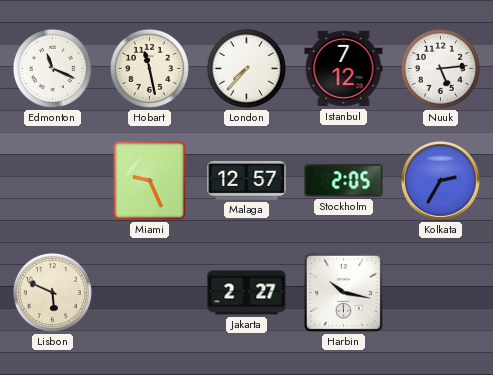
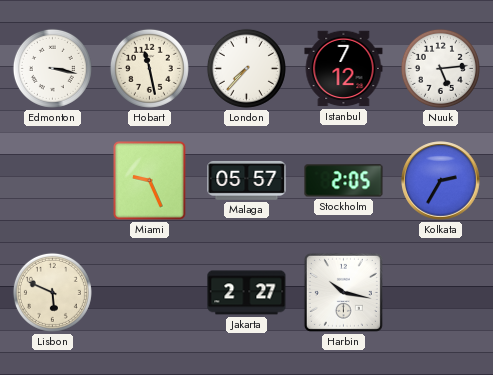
Edmonton: 11:19 -> 3:17 (52, 68)
Malaga: 12:57 -> 05:57 (247, 180)
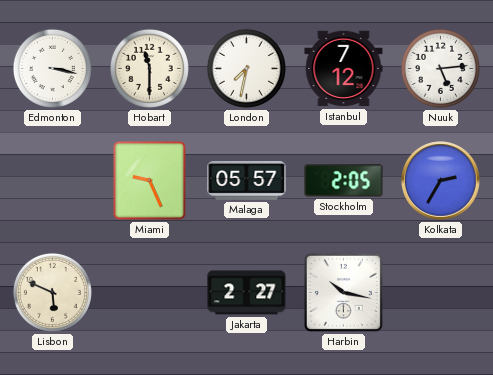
Hobart: 11:28 -> 11:30 (149, 68)
London: 7:37 -> 7:32 (246, 68)
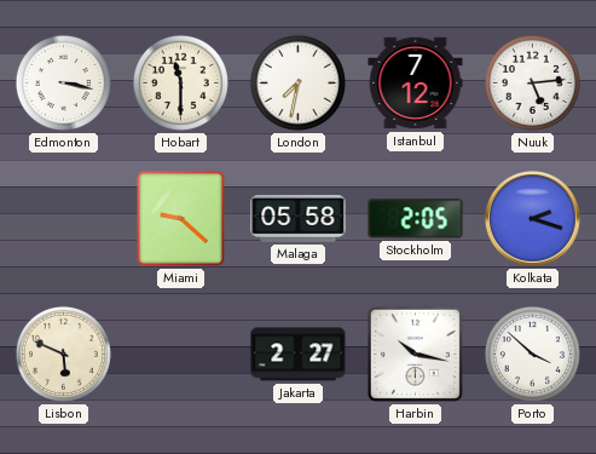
Miami: 9:26 -> 9:22 (181, 219)
Malaga: 05:57 -> 05:58 (299, 218)
Kolkata: 2:35 -> 2:18 (533, 219)
Porto: none -> 3:52 (532, 354)
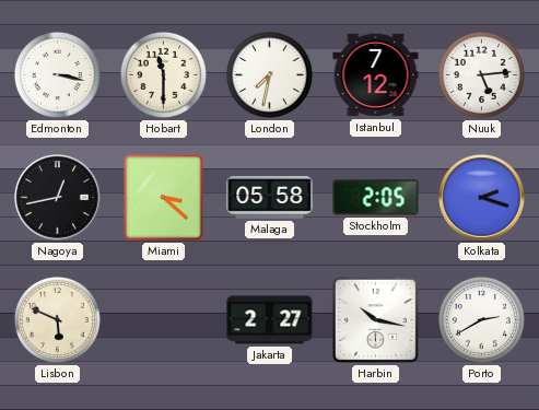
Nagoya: none -> 12:43 (58, 198)
Miami: 9:22 -> 3:22 (164, 198)
Porto: 3:52 -> 2:40 (481, 319)
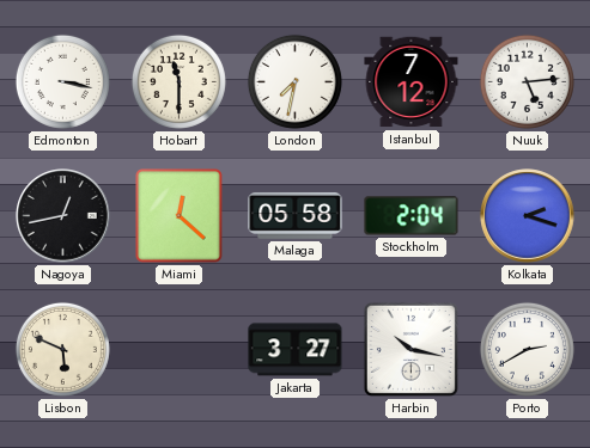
Miami: 3:22 -> 12:22 (180, 216)
Stockholm: 2:05 -> 2:04 (412, 216)
Jakarta: 2:27 -> 3:27 (296, 350)
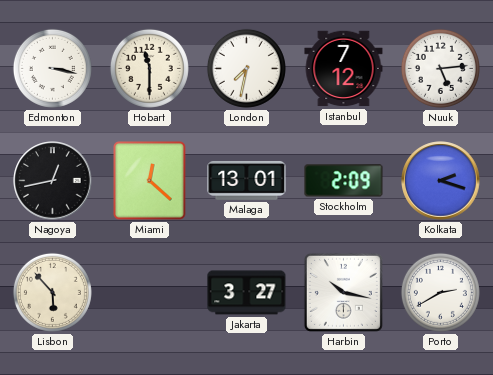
Malaga: 05:58 -> 13:01 (247, 180)
Stockholm: 2:04 -> 2:09 (344, 181)
Lisbon: 5:49 -> 5:53 (52, 292)
